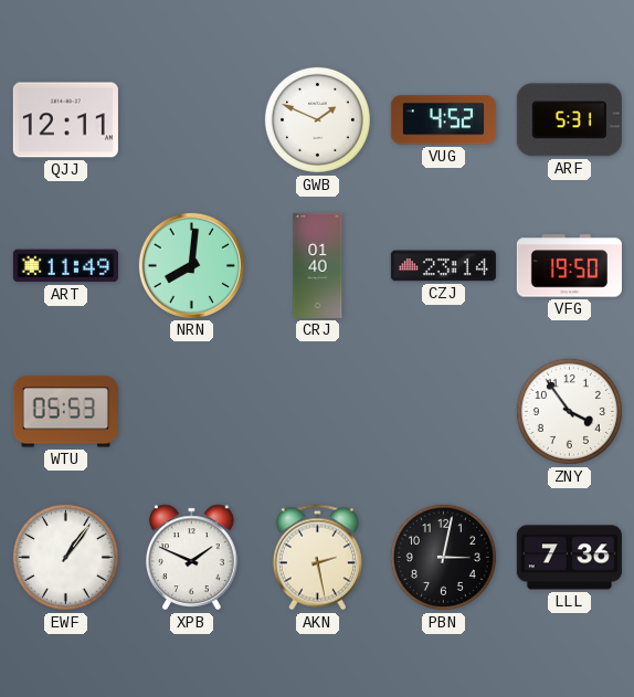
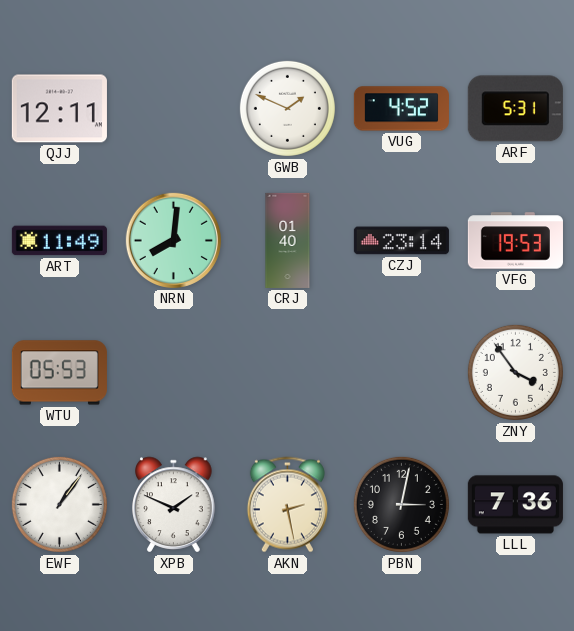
VFG: 19:50 -> 19:53 (515, 241)
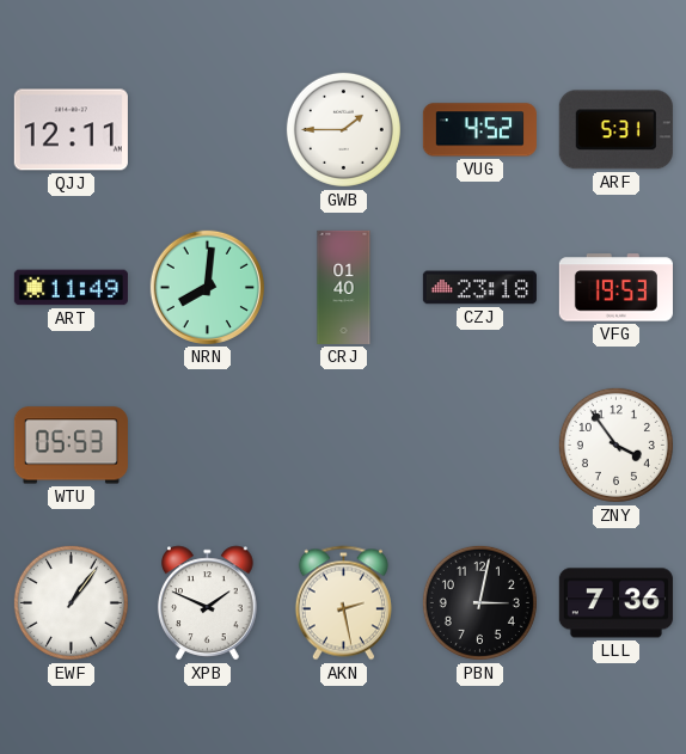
GWB: 1:49 -> 1:45 (343, 129)
CZJ: 23:14 -> 23:18 (479, 288)
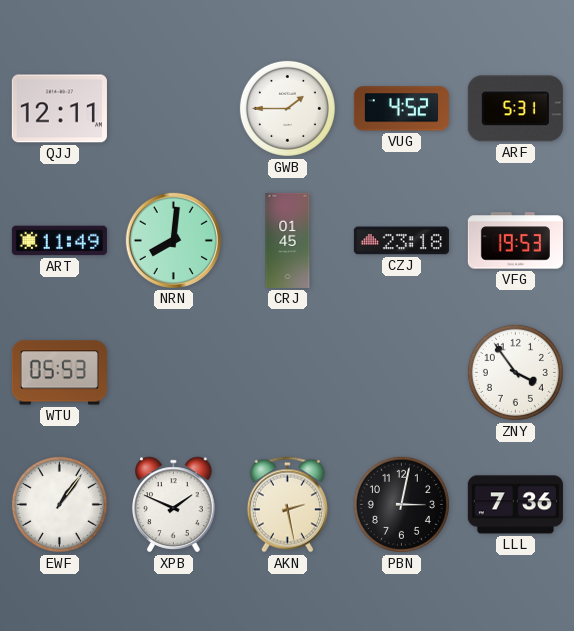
CRJ: 01:40 -> 01:45 (288, 240)
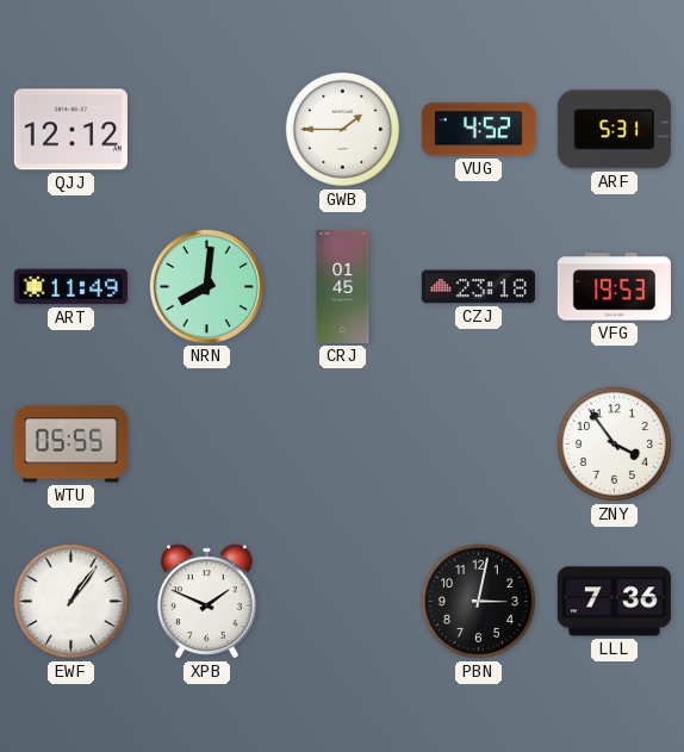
QJJ: 12:11 -> 12:12 (70, 130)
WTU: 05:53 -> 05:55 (70, 445)
AKN: 2:28 -> none (287, 505)
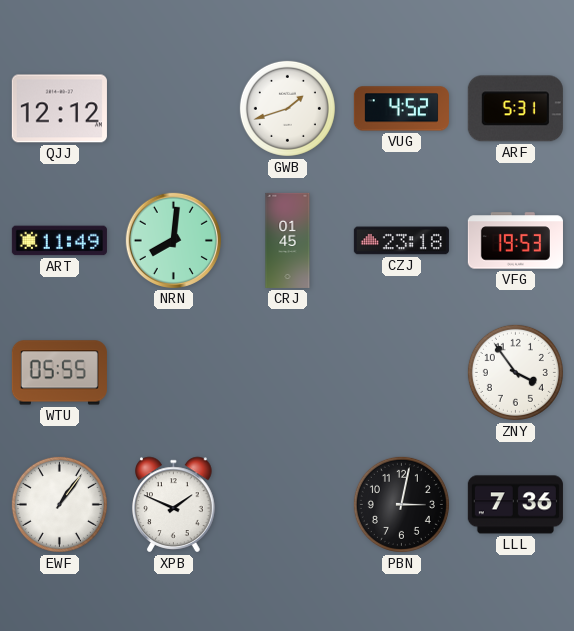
GWB: 1:45 -> 1:42 (287, 108)
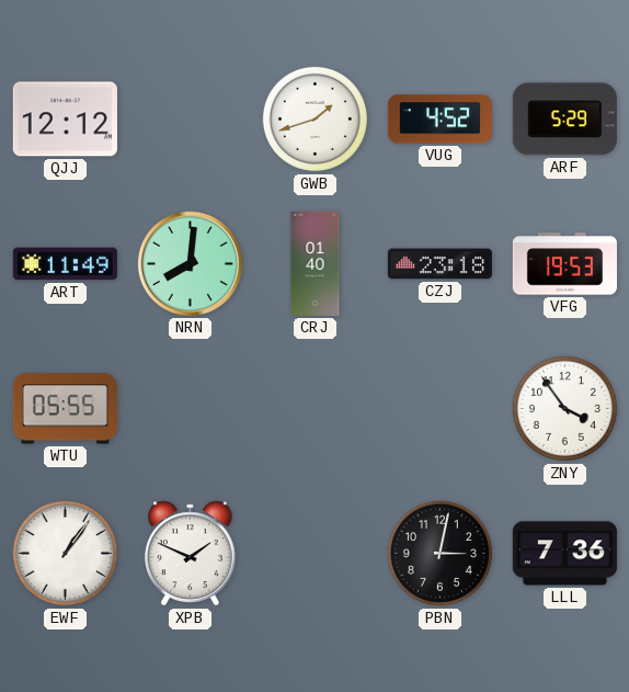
ARF: 5:31 -> 5:29 (564, 120)
CRJ: 01:45 -> 01:40 (316, 263)
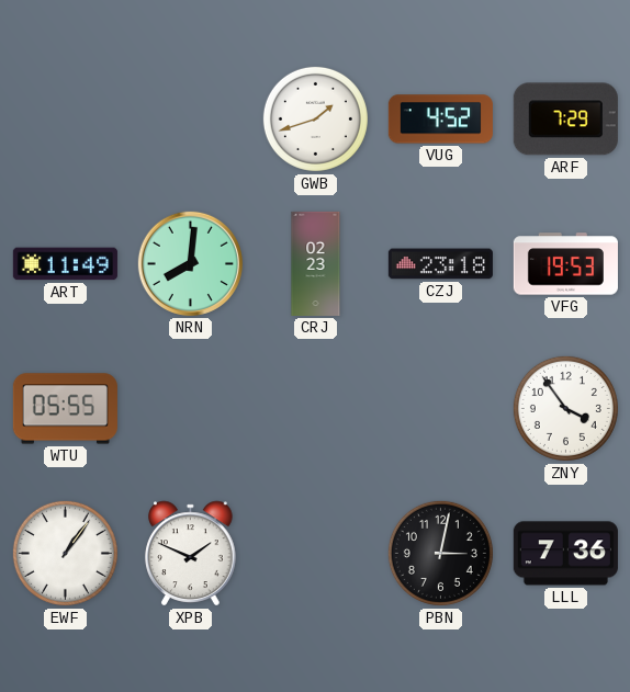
QJJ: 12:12 -> none (65, 120)
ARF: 5:29 -> 7:29 (565, 120)
CRJ: 01:40 -> 02:23 (316, 263)
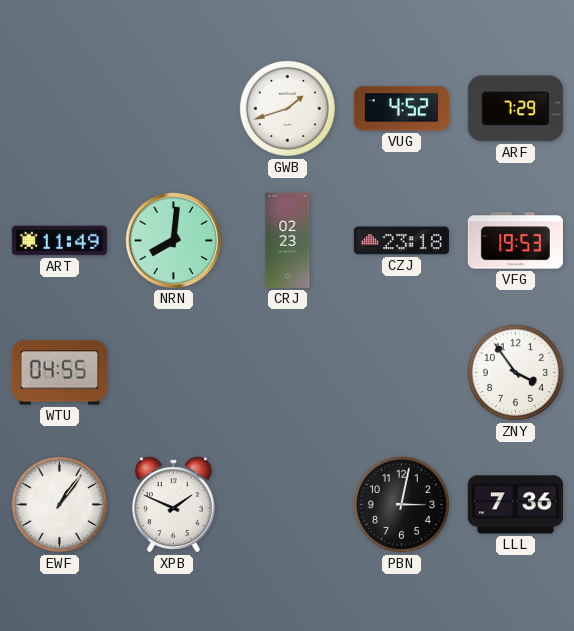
WTU: 05:55 -> 04:55 (59, 373)
